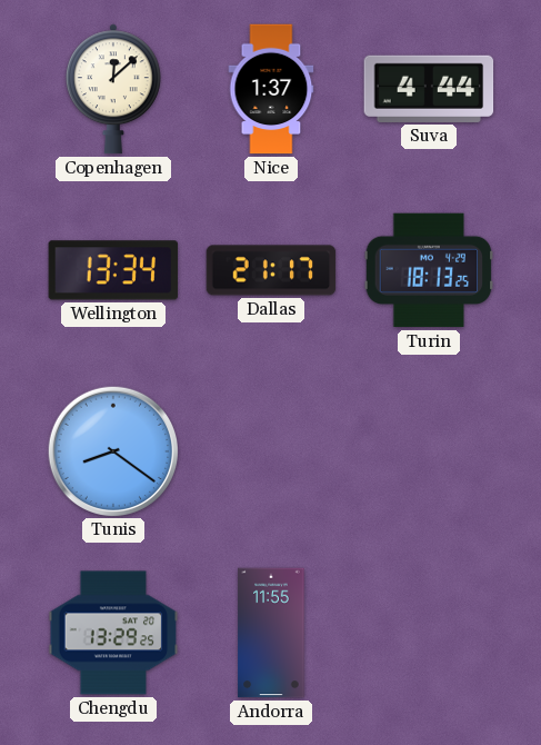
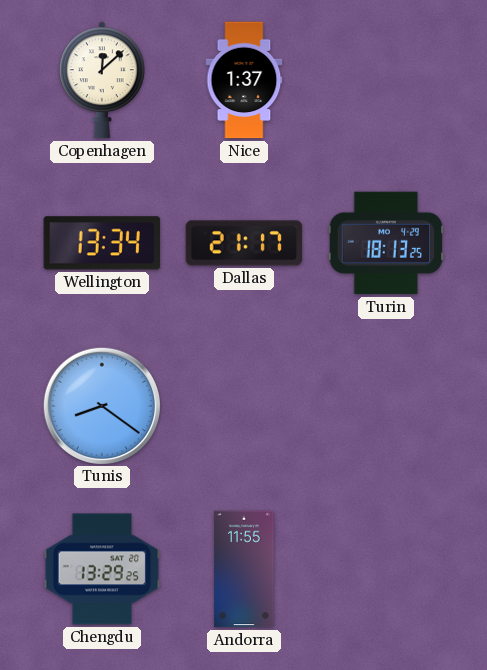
Suva: 4:44 -> none (429, 89)
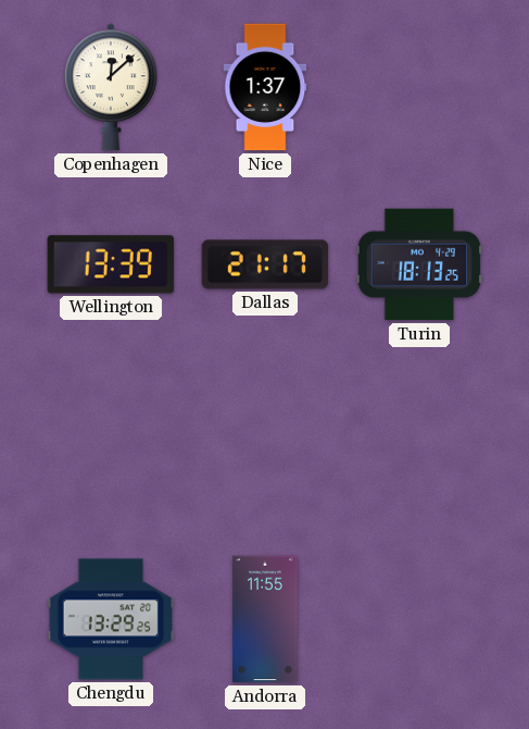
Wellington: 13:34 -> 13:39 (111, 264)
Tunis: 8:21 -> none (101, 405)
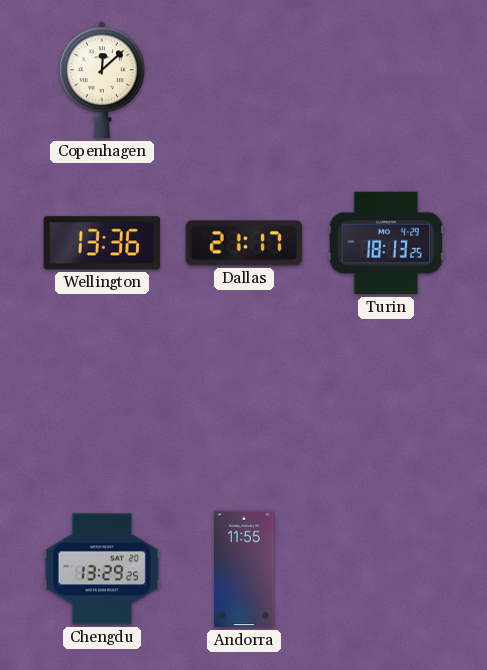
Nice: 1:37 -> none (265, 87)
Wellington: 13:39 -> 13:36 (102, 243)
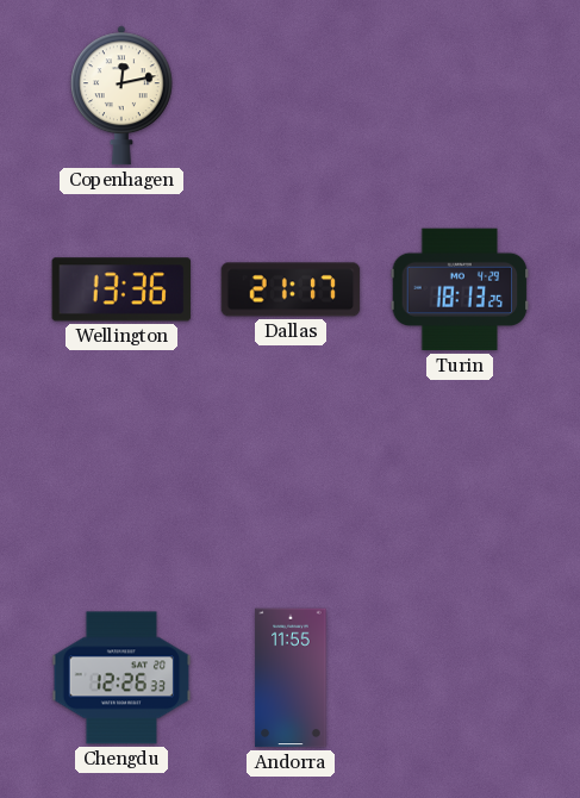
Copenhagen: 12:08 -> 12:13 (121, 95)
Chengdu: 13:29 -> 12:26 (121, 678)
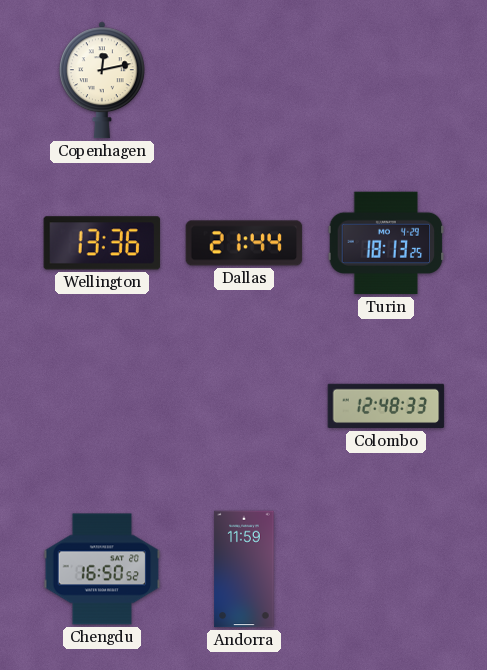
Dallas: 21:17 -> 21:44 (244, 243)
Colombo: none -> 12:48 (386, 406)
Chengdu: 12:26 -> 16:50 (102, 569)
Andorra: 11:55 -> 11:59 (244, 569)
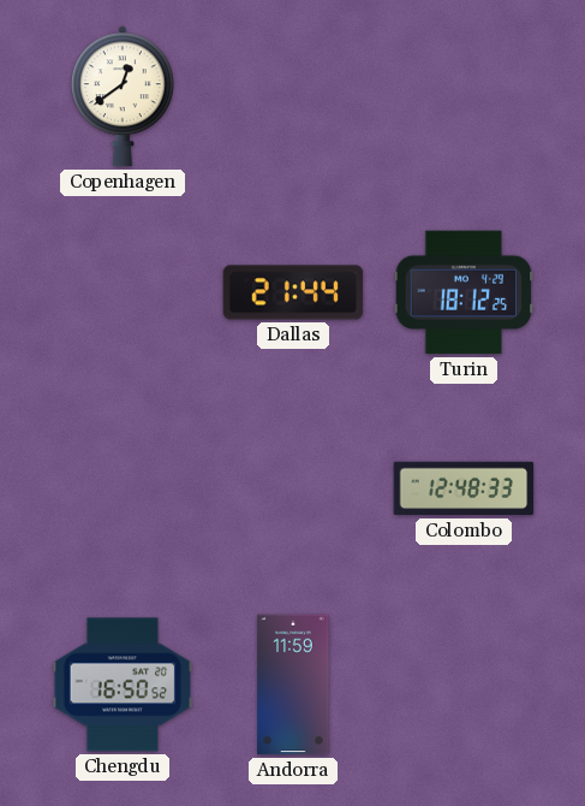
Copenhagen: 12:13 -> 12:39 (123, 96)
Wellington: 13:36 -> none (102, 243)
Turin: 18:13 -> 18:12 (464, 292)
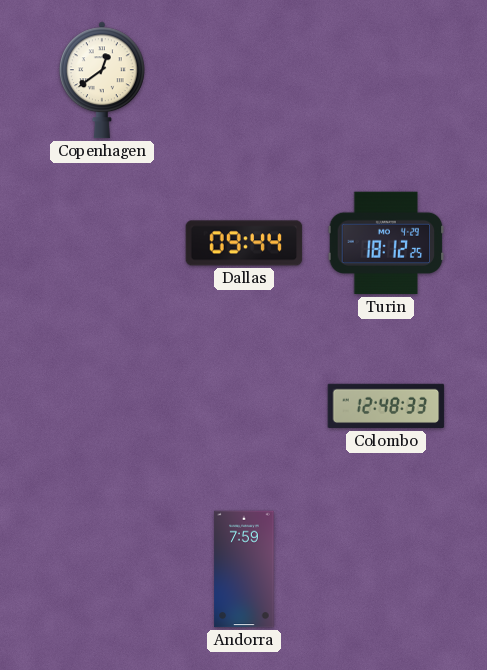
Dallas: 21:44 -> 09:44 (244, 243)
Chengdu: 16:50 -> none (123, 684)
Andorra: 11:59 -> 7:59 (244, 569)
